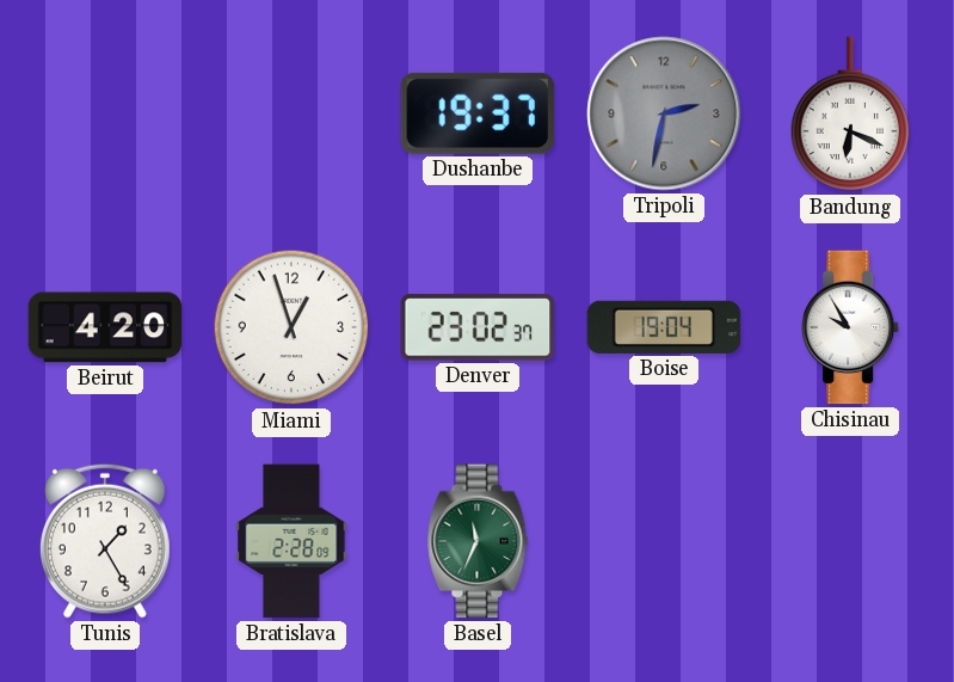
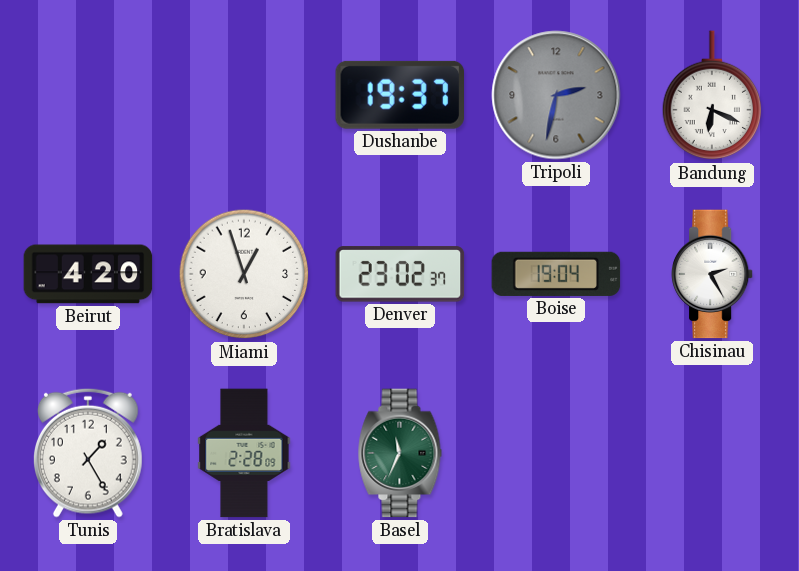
Chisinau: 9:55 -> 2:25 (712, 274)
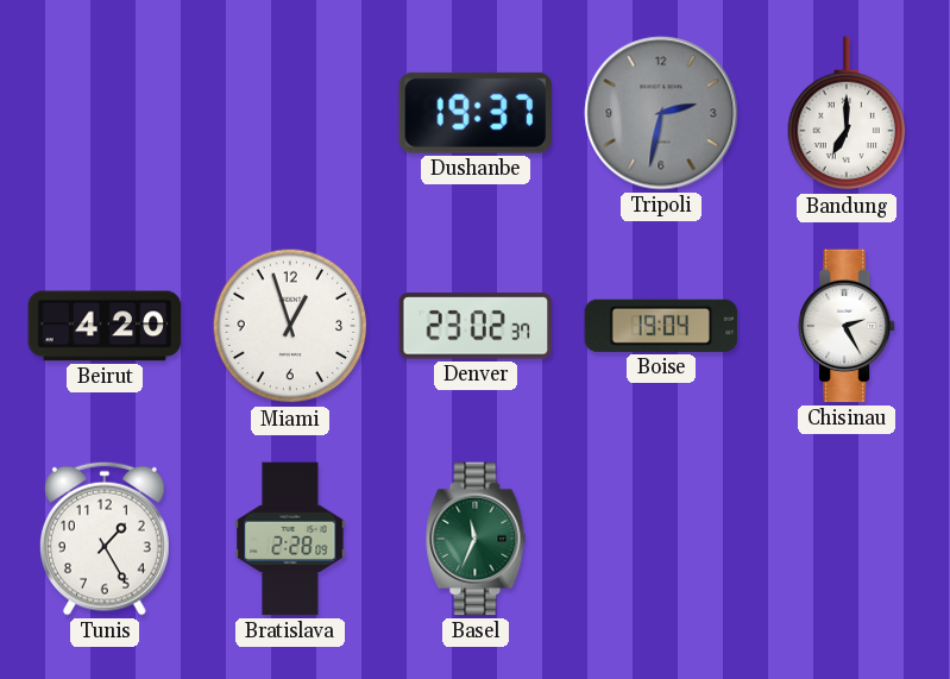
Bandung: 6:19 -> 7:00 (847, 114)
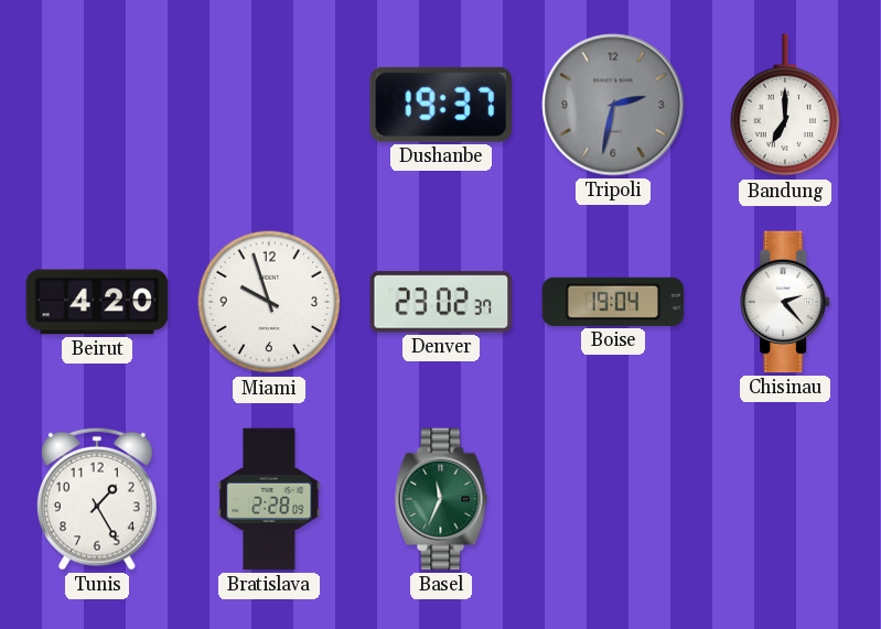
Miami: 12:57 -> 9:57 (269, 302)
Chisinau: 2:25 -> 2:23 (785, 302)
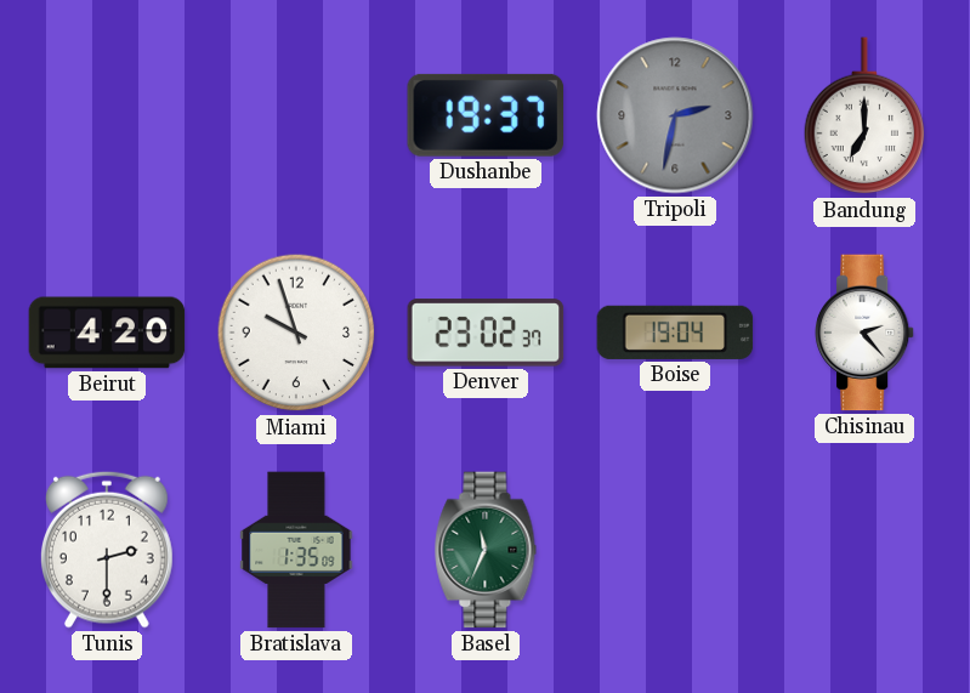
Tunis: 1:25 -> 2:30 (107, 550)
Bratislava: 2:28 -> 1:35 (296, 550)
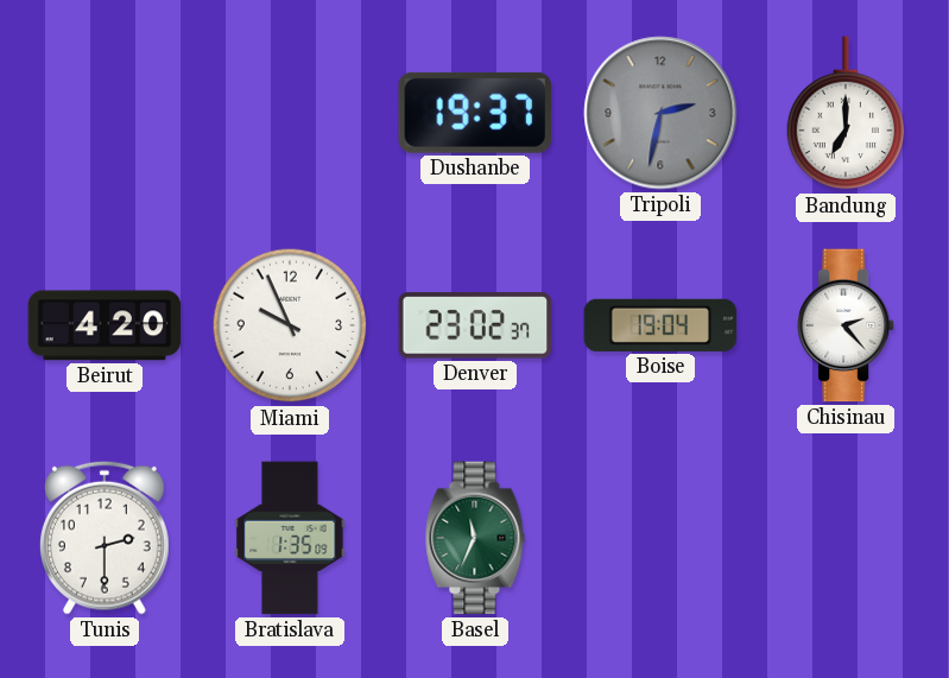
Miami: 9:57 -> 9:56 (290, 325)
